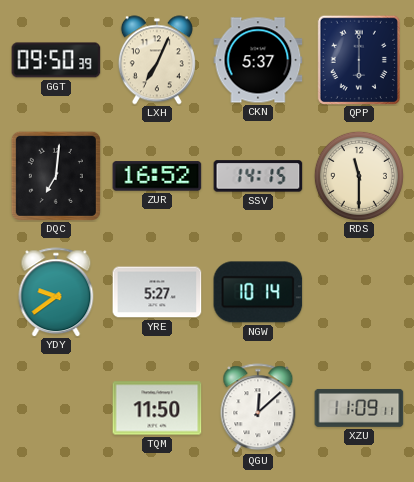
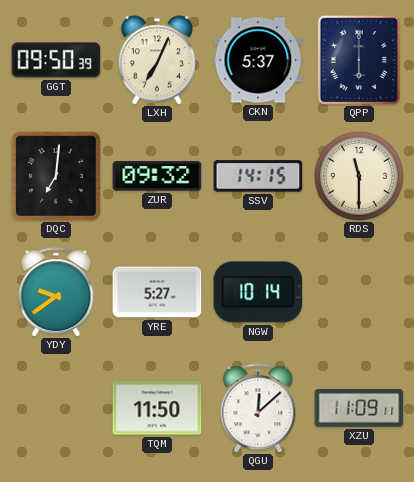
ZUR: 16:52 -> 09:32 (157, 176)
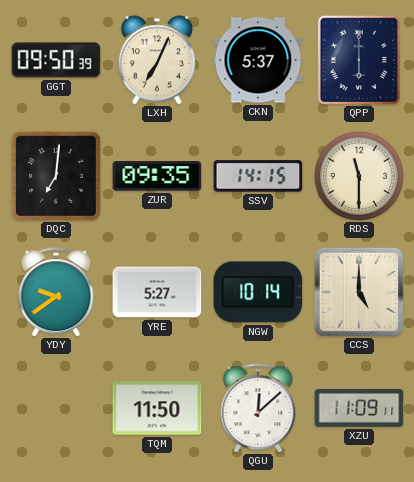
ZUR: 09:32 -> 09:35 (157, 176)
CCS: none -> 5:00 (359, 292)
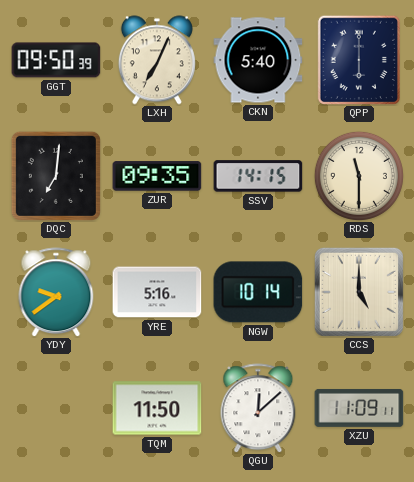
CKN: 5:37 -> 5:40 (258, 60)
YRE: 5:27 -> 5:16 (157, 292)
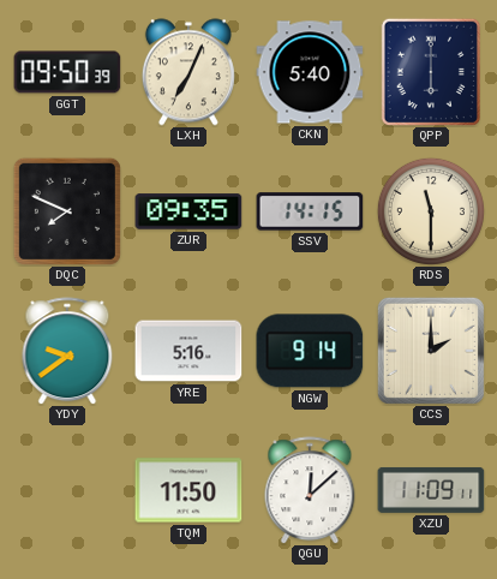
DQC: 7:01 -> 7:49 (67, 211)
NGW: 10:14 -> 9:14 (310, 351)
CCS: 5:00 -> 2:00 (431, 351)
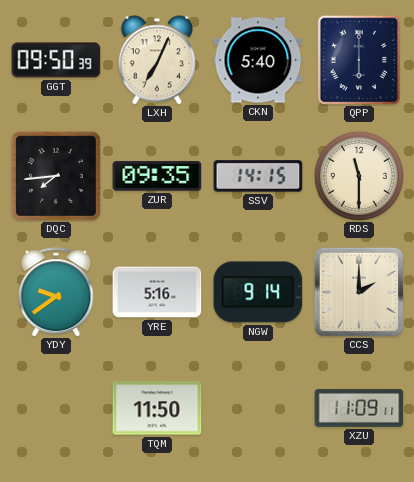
DQC: 7:49 -> 7:44 (56, 176)
QGU: 12:08 -> none (310, 490)
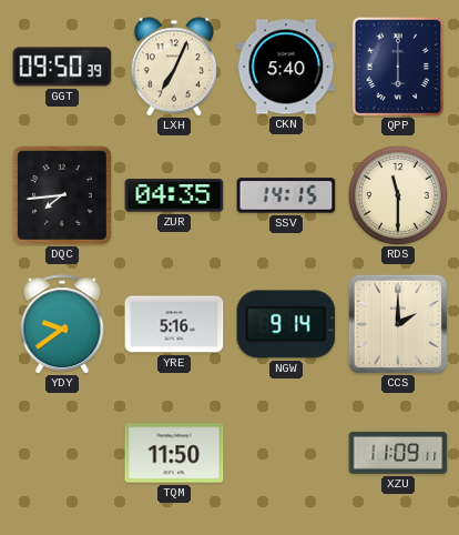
ZUR: 09:35 -> 04:35 (174, 195)
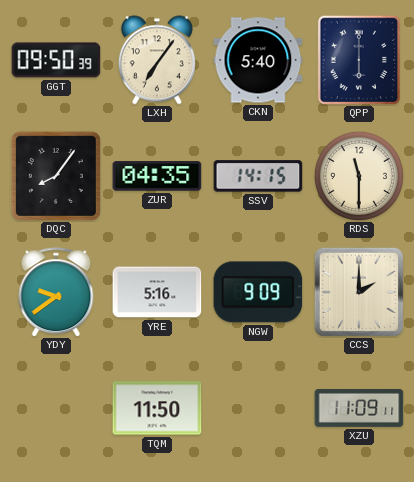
LXH: 7:04 -> 7:06 (157, 60)
DQC: 7:44 -> 8:06 (56, 176)
NGW: 9:14 -> 9:09 (258, 292)
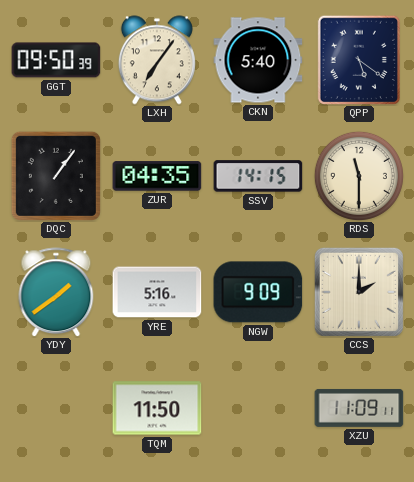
QPP: 6:00 -> 5:21 (358, 59)
DQC: 8:06 -> 1:06 (56, 176)
YDY: 9:39 -> 1:39 (56, 292)
